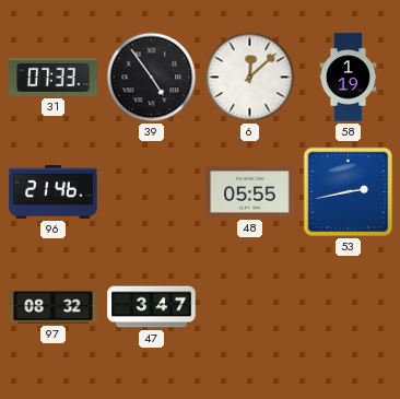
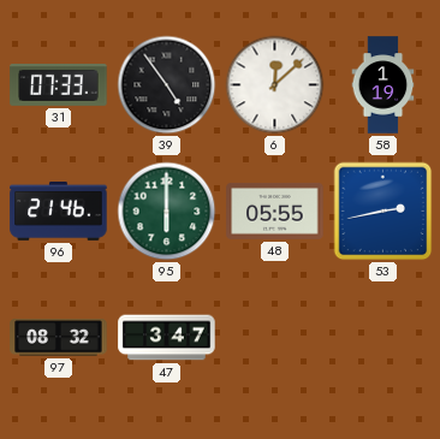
95: none -> 6:00 (167, 212)
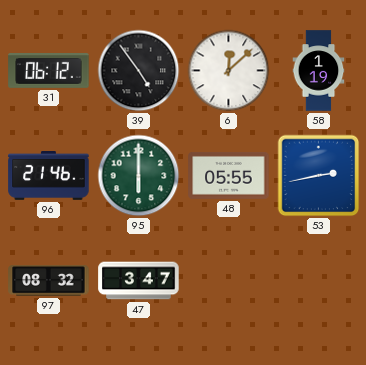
31: 07:33 -> 06:12 (49, 71)
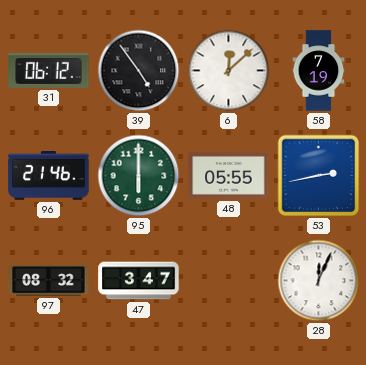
58: 1:19 -> 7:19 (319, 71)
28: none -> 12:04 (319, 281)
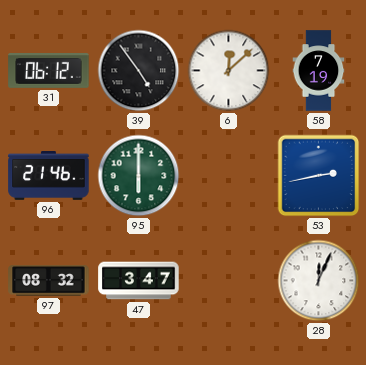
48: 05:55 -> none (229, 175)
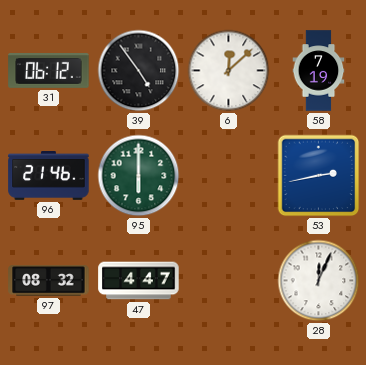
47: 3:47 -> 4:47 (139, 281)
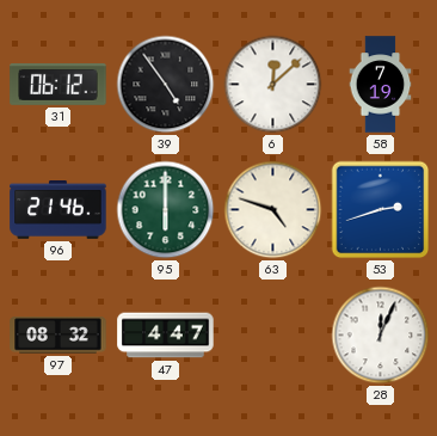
63: none -> 4:48 (273, 210)
53: 2:43 -> 2:42 (381, 210)
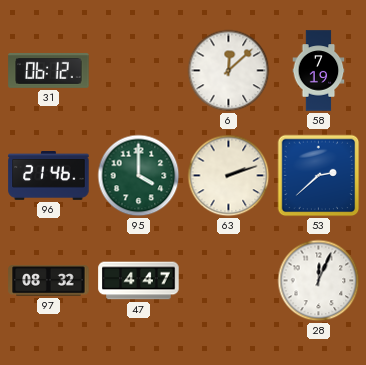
39: 4:54 -> none (166, 85)
95: 6:00 -> 4:00 (139, 176)
63: 4:48 -> 2:12 (229, 176)
53: 2:42 -> 2:38 (319, 176)
